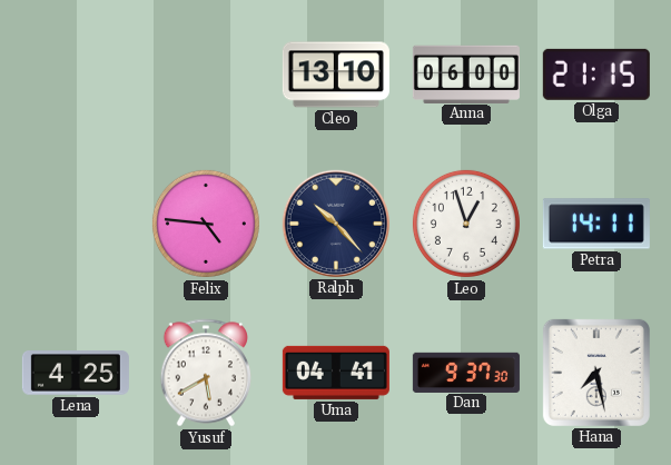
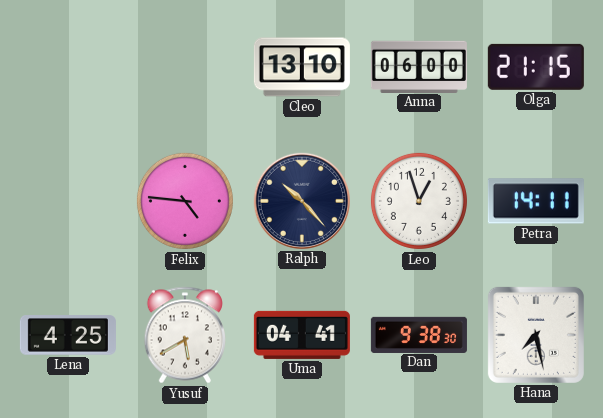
Dan: 9:37 -> 9:38 (419, 334)
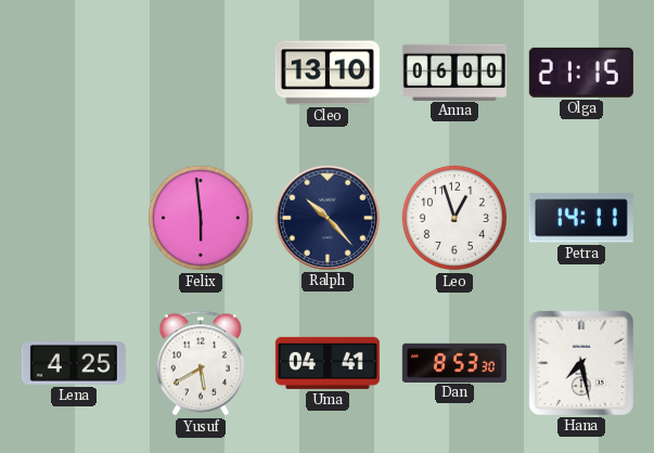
Felix: 4:46 -> 5:59 (201, 218)
Dan: 9:38 -> 8:53 (454, 362)
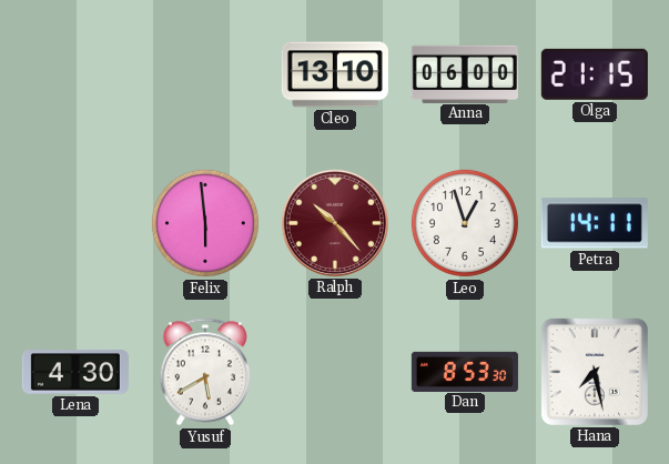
Ralph dial: navy -> burgundy (335, 223)
Lena: 4:25 -> 4:30 (75, 372)
Uma: 04:41 -> none (328, 363)
